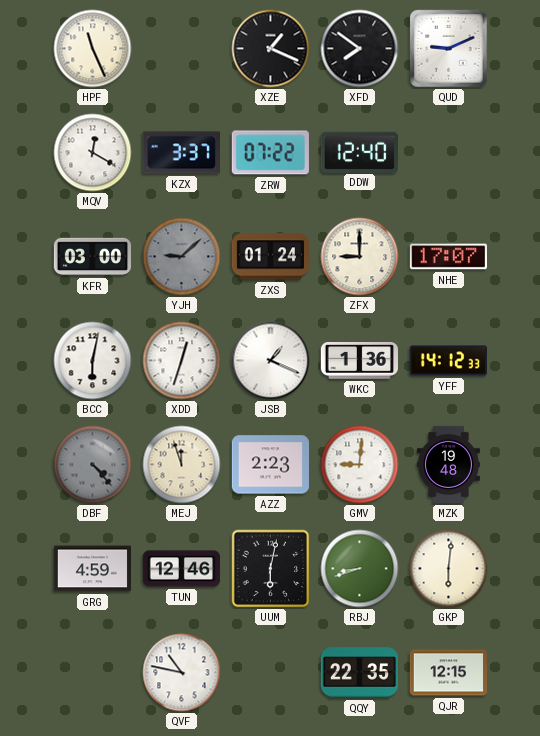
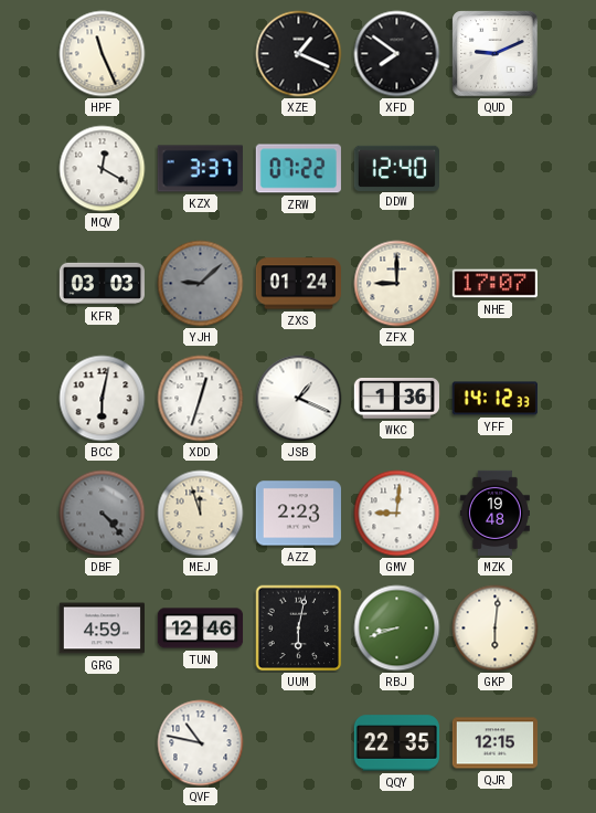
KFR: 03:00 -> 03:03 (102, 284)
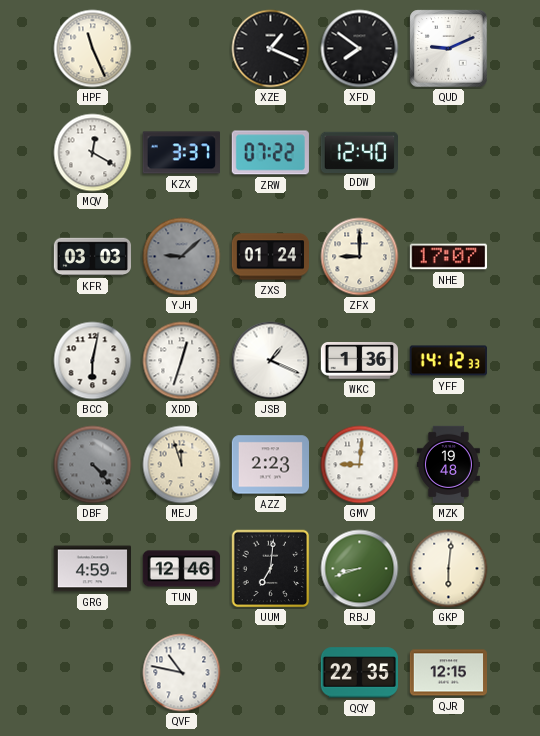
UUM: 6:02 -> 7:01 (271, 569)
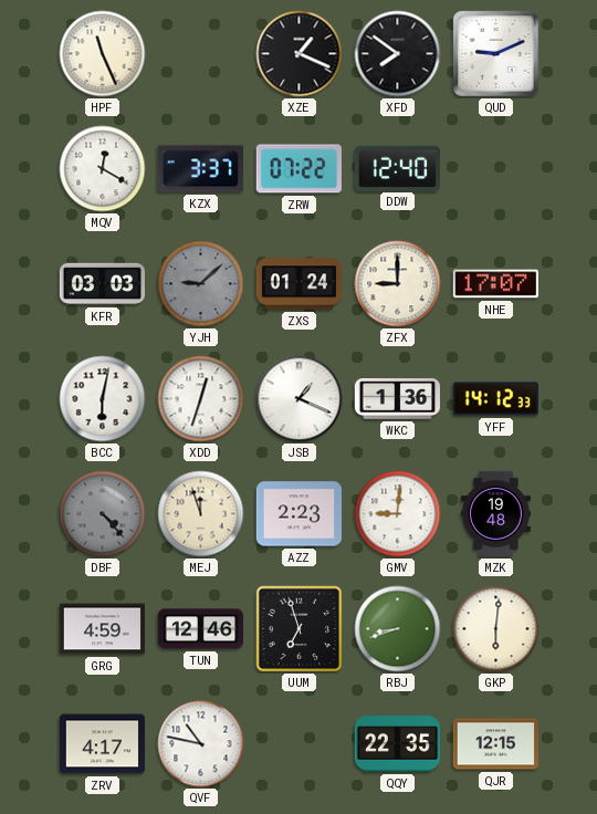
UUM: 7:01 -> 6:57 (300, 629)
ZRV: none -> 4:17 (102, 744)
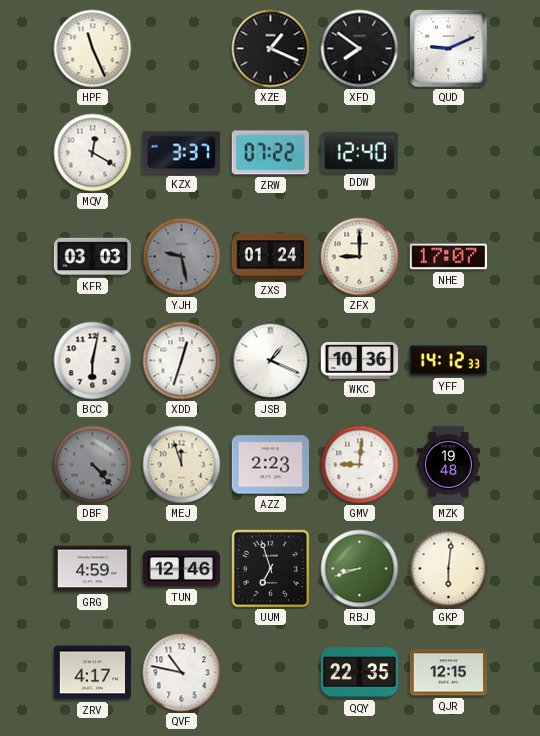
YJH: 9:08 -> 9:28 (182, 257)
WKC: 1:36 -> 10:36 (359, 361)
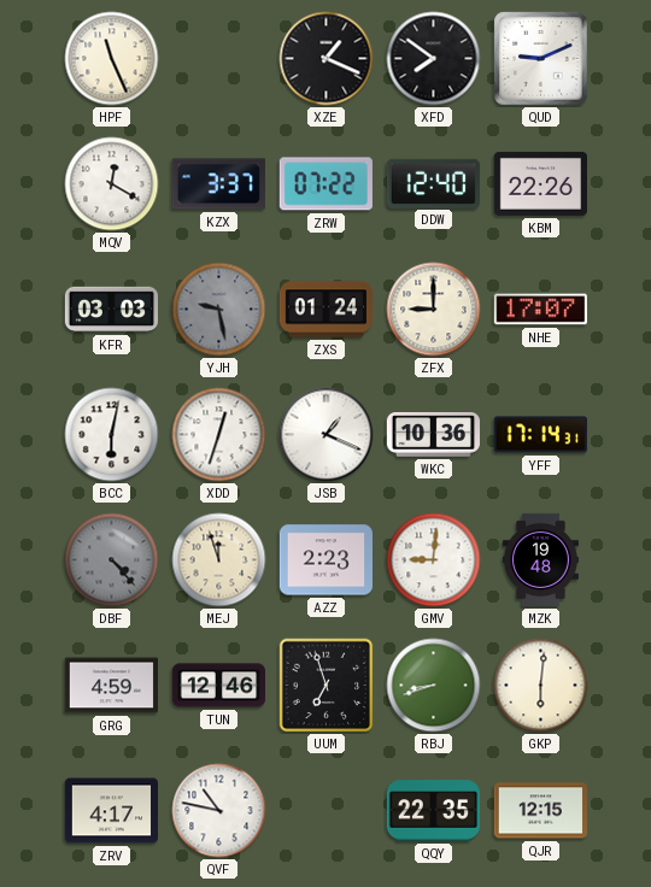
KBM: none -> 22:26 (540, 183)
YFF: 14:12 -> 17:14 (540, 435)
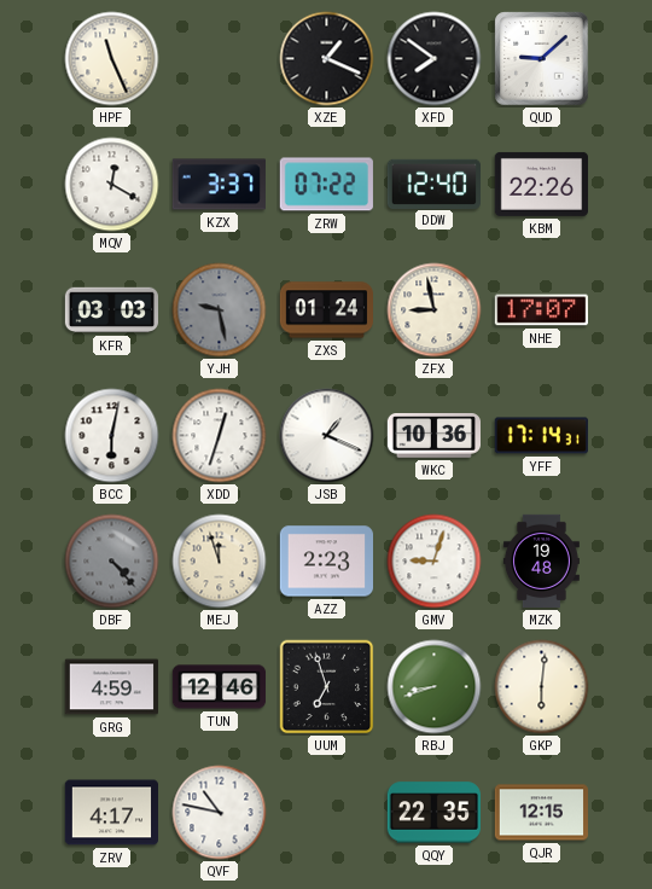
QUD: 9:11 -> 9:08 (542, 59)
ZFX: 9:00 -> 8:58 (435, 310)
GMV: 9:01 -> 9:03 (435, 562)
